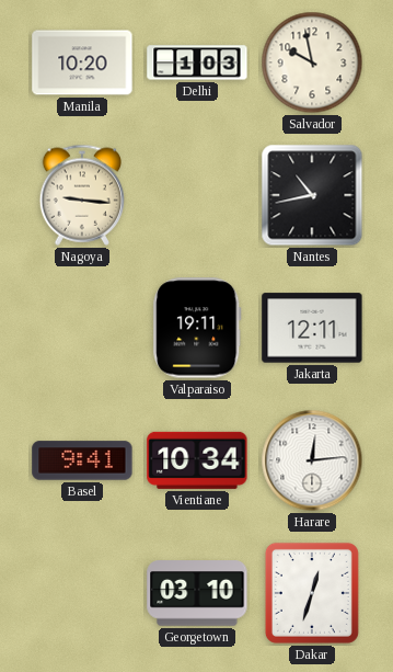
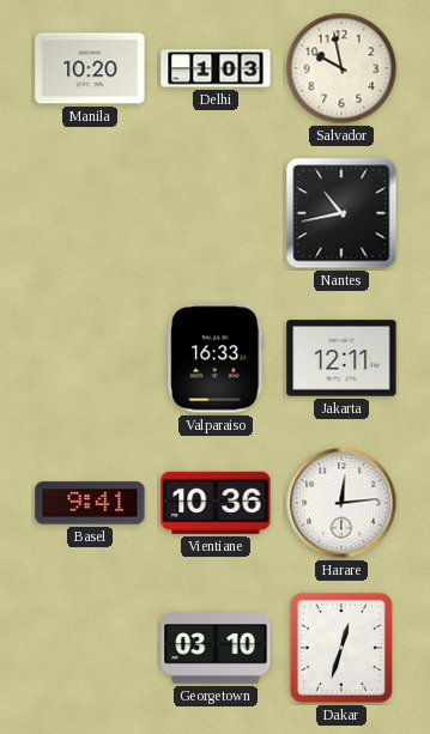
Nagoya: 9:16 -> none (82, 195)
Valparaiso: 19:11 -> 16:33 (216, 358)
Vientiane: 10:34 -> 10:36 (216, 503)
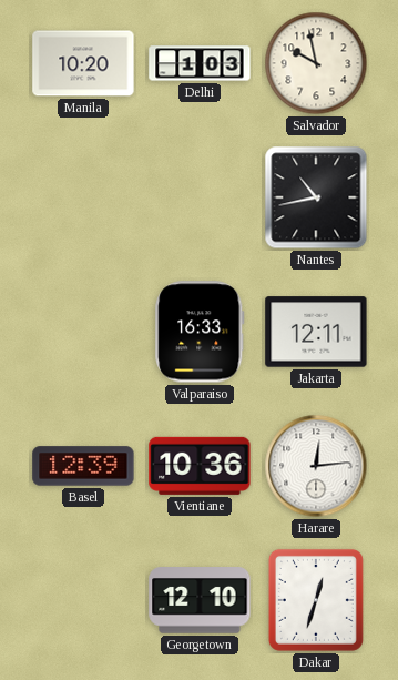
Basel: 9:41 -> 12:39 (83, 466)
Georgetown: 03:10 -> 12:10 (200, 600)
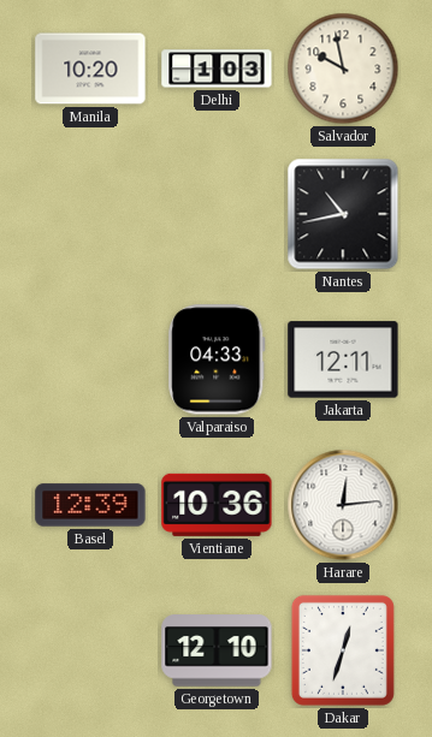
Valparaiso: 16:33 -> 04:33 (217, 359)
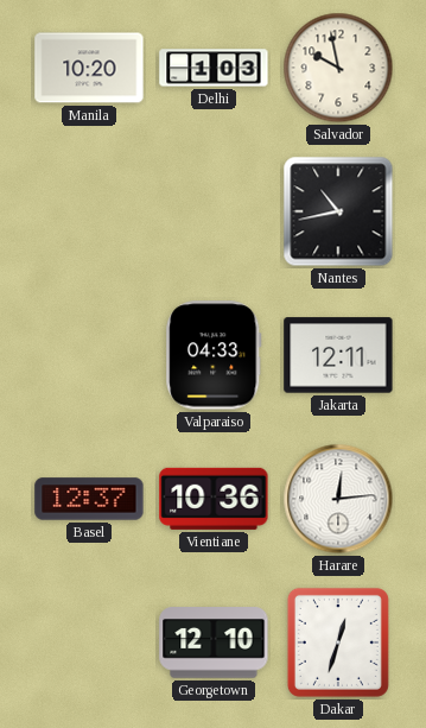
Basel: 12:39 -> 12:37 (89, 499)
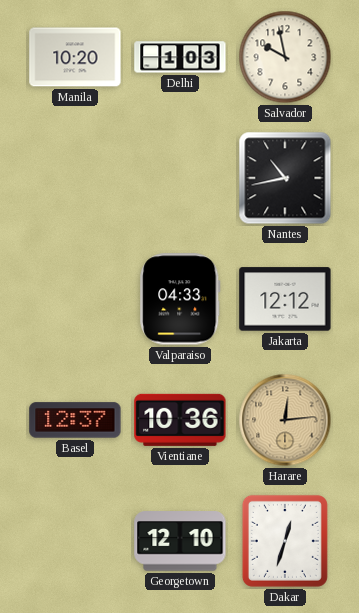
Jakarta: 12:11 -> 12:12 (285, 299)
Harare dial: white -> champagne (285, 420)
